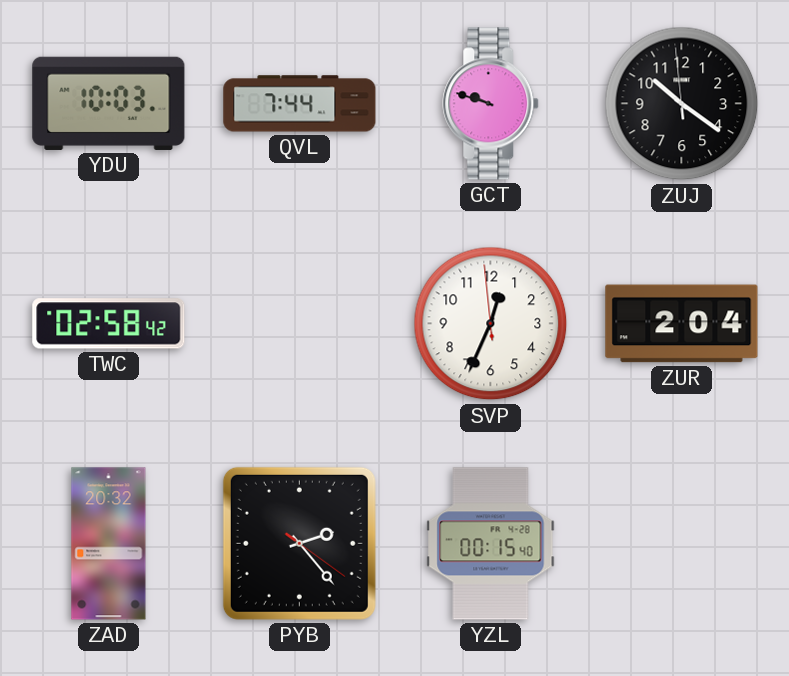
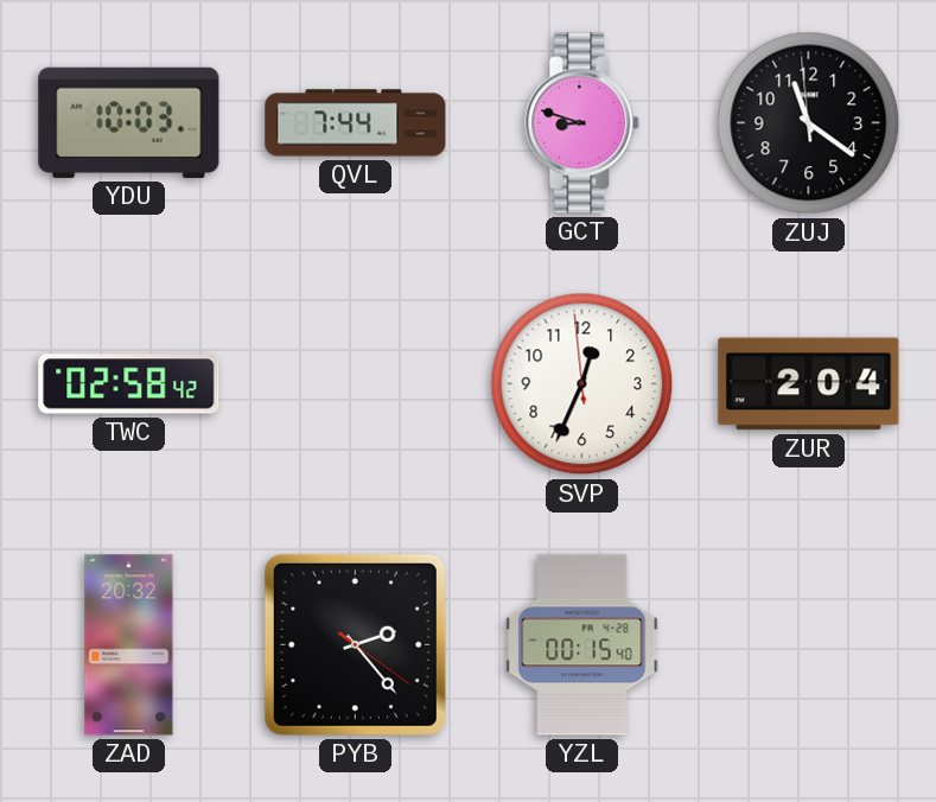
GCT: 9:48 -> 8:48 (582, 123)
ZUJ: 10:20 -> 11:20 (809, 123)
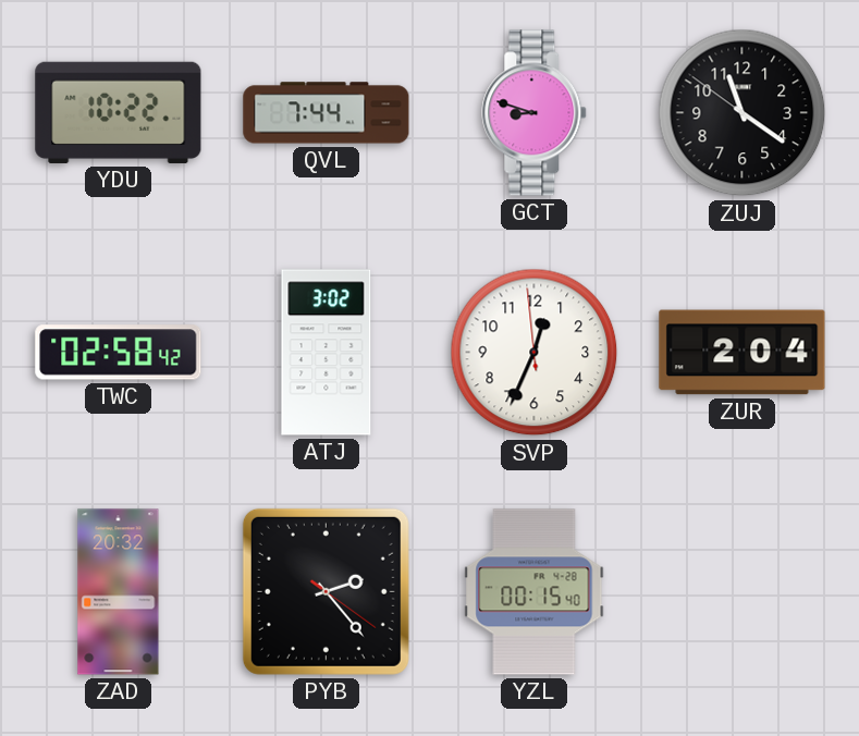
YDU: 10:03 -> 10:22 (119, 112)
ZUJ: 11:20:59 -> 11:20:51 (743, 113)
ATJ: none -> 3:02 (327, 353)
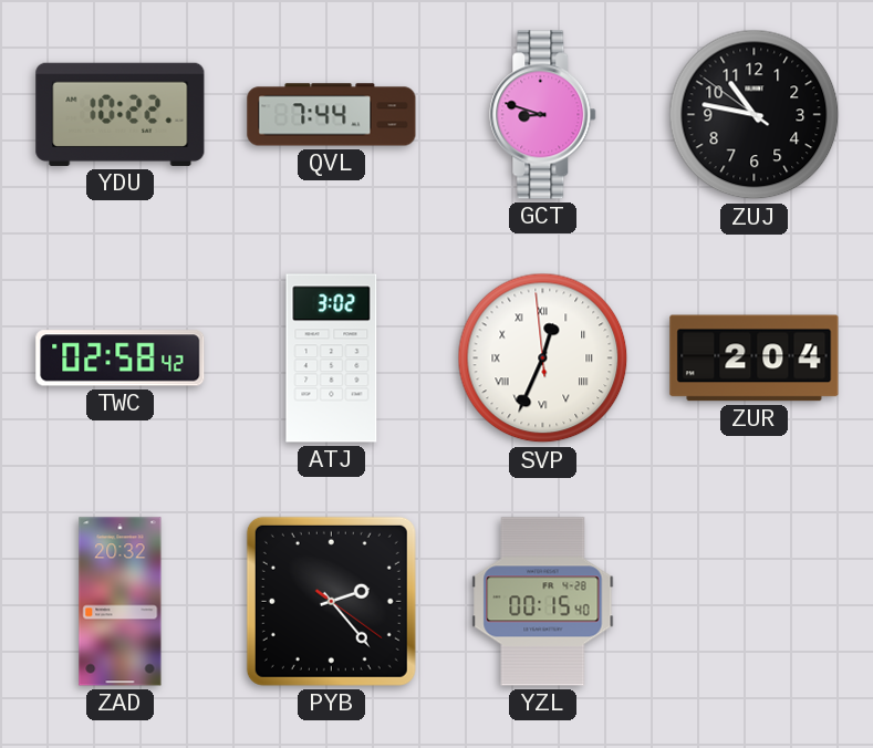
ZUJ: 11:20 -> 10:46 (755, 115)
SVP numerals: Arabic -> Roman (543, 359)
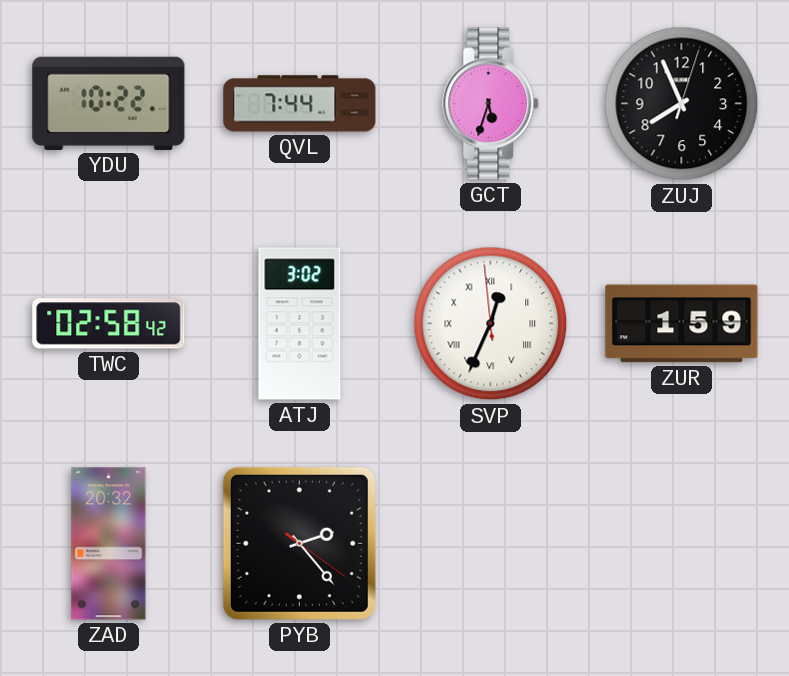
GCT: 8:48 -> 5:33 (491, 104)
ZUJ: 10:46 -> 7:56 (682, 104)
ZUR: 2:04 -> 1:59 (682, 324)
YZL: 00:15 -> none (543, 602)
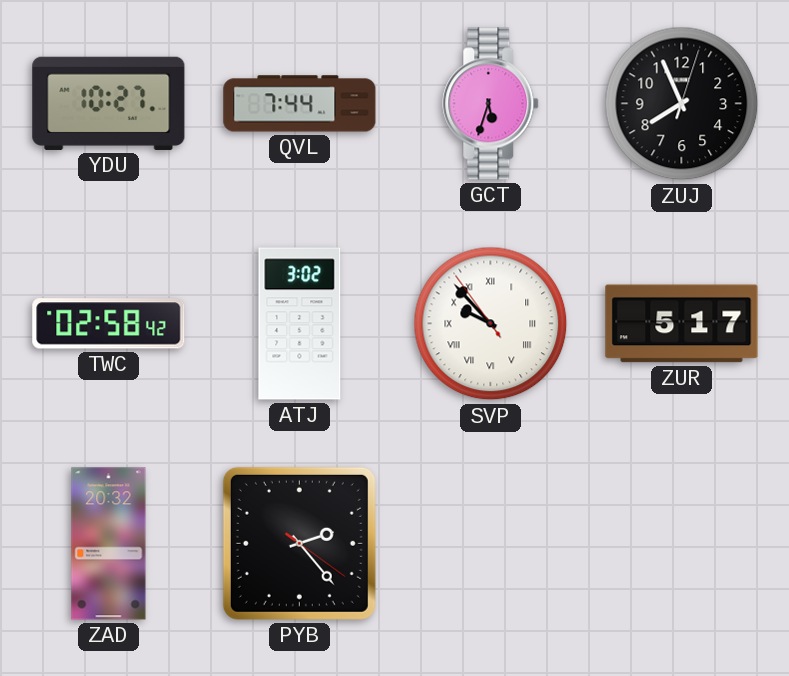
YDU: 10:22 -> 10:27 (109, 103)
SVP: 12:33 -> 9:52 (491, 324)
ZUR: 1:59 -> 5:17 (682, 324)
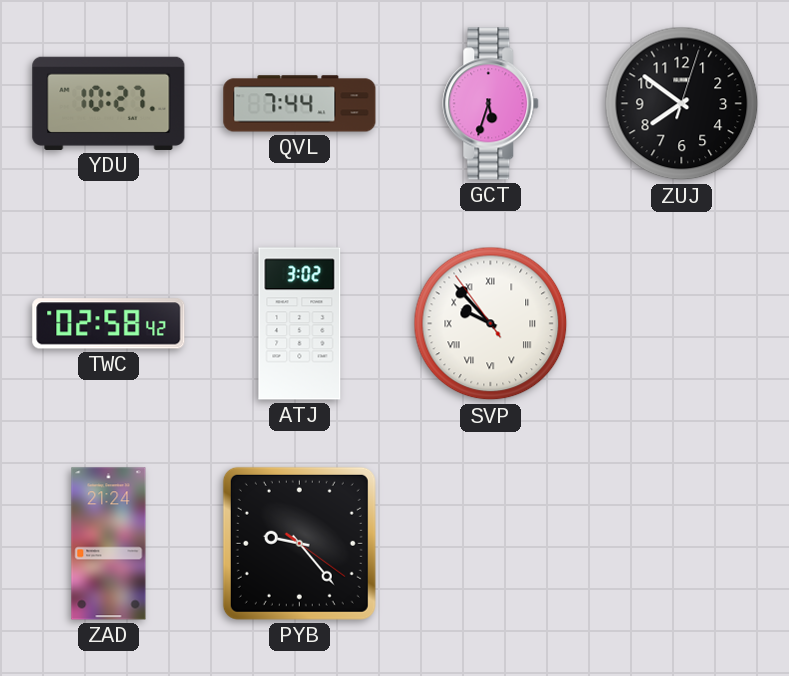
ZUJ: 7:56 -> 7:51 (682, 104)
ZUR: 5:17 -> none (682, 324)
ZAD: 20:32 -> 21:24 (109, 544)
PYB: 2:23 -> 9:23 (299, 543)
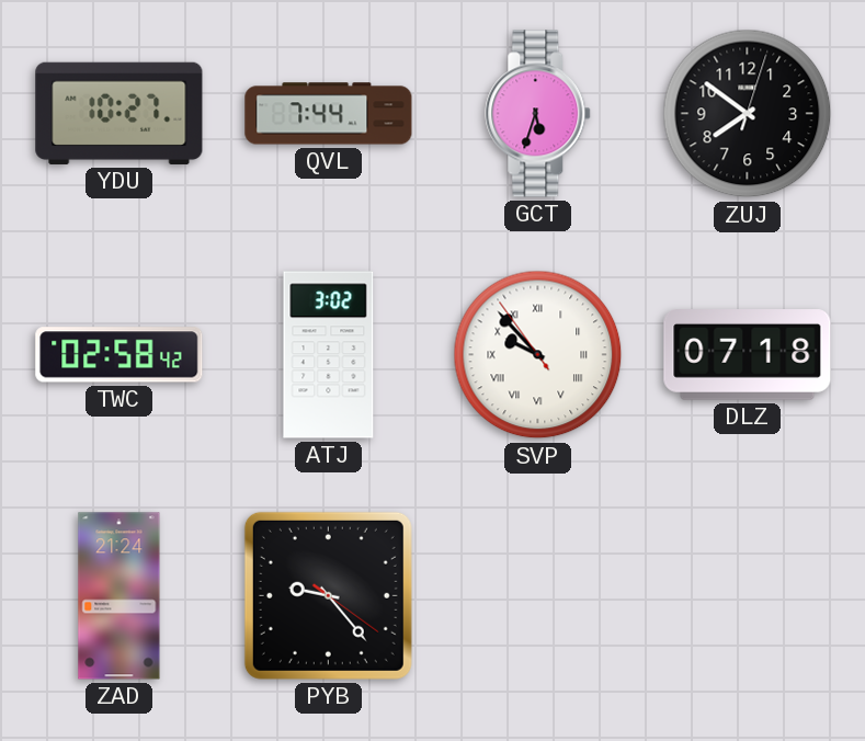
DLZ: none -> 07:18 (748, 355)
